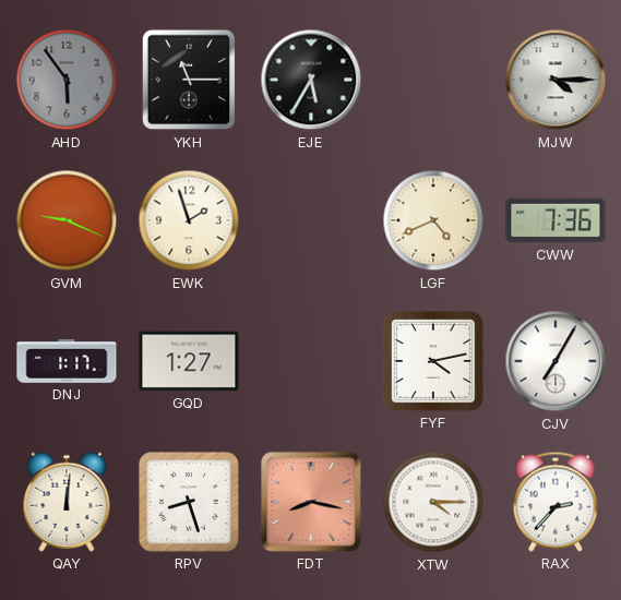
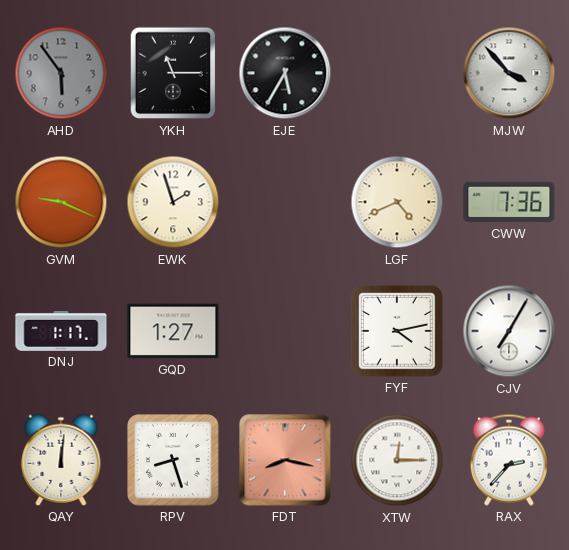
MJW: 4:15 -> 3:53 (509, 73)
XTW: 4:15 -> 12:15 (397, 460)
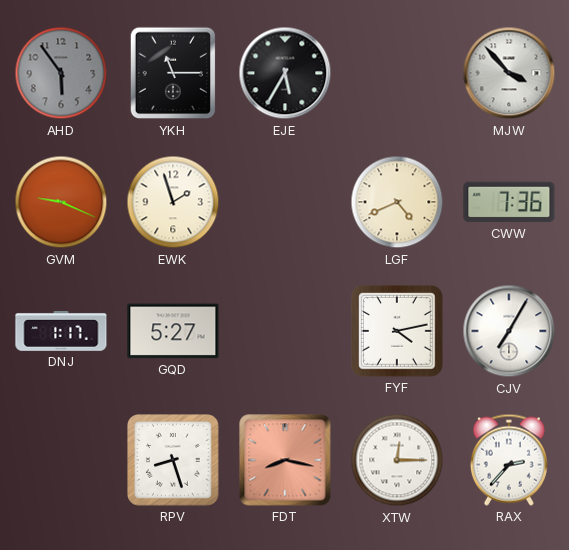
GQD: 1:27 -> 5:27 (173, 331)
QAY: 12:01 -> none (61, 460)
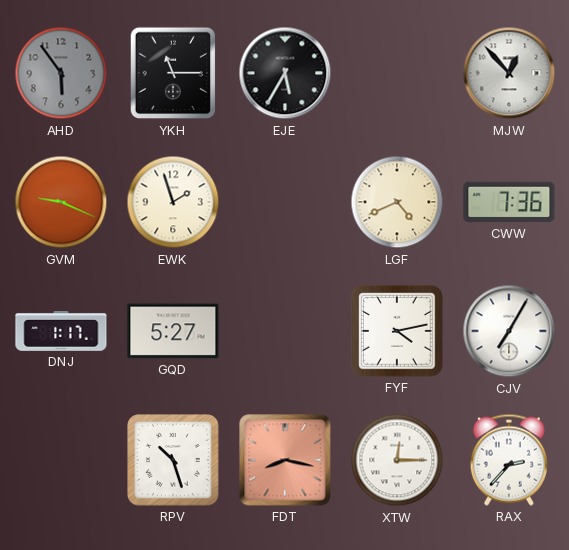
MJW: 3:53 -> 12:53 (509, 73)
RPV: 8:27 -> 10:27 (173, 460)
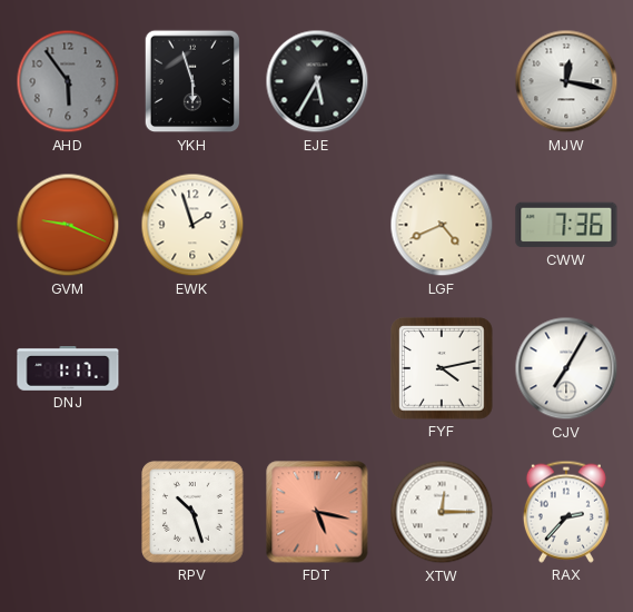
YKH: 11:15 -> 5:57 (192, 81)
MJW: 12:53 -> 12:17 (566, 81)
GQD: 5:27 -> none (173, 331)
FDT: 8:17 -> 5:17 (317, 512)
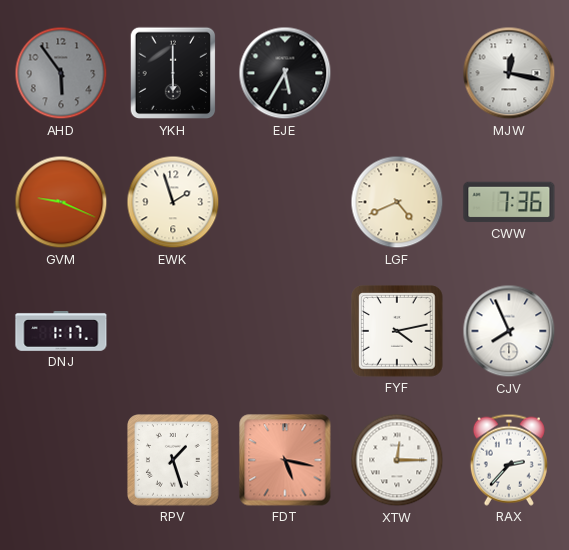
YKH: 5:57 -> 6:00 (173, 73)
CJV: 7:05 -> 7:56 (509, 331)
RPV: 10:27 -> 1:27 (173, 460)
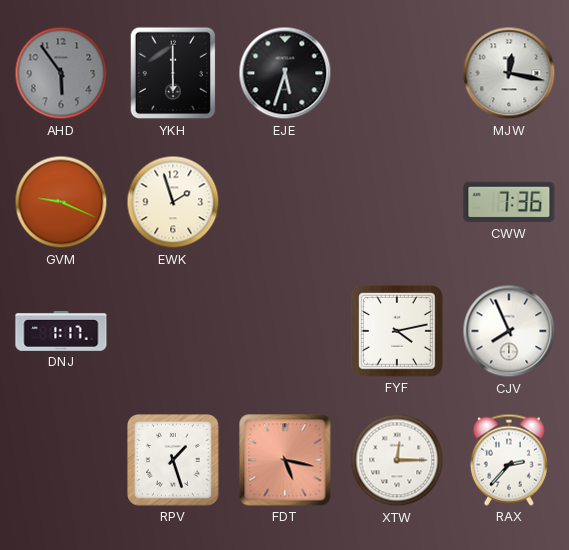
EJE: 5:35 -> 5:33 (285, 73)
LGF: 4:41 -> none (397, 202)
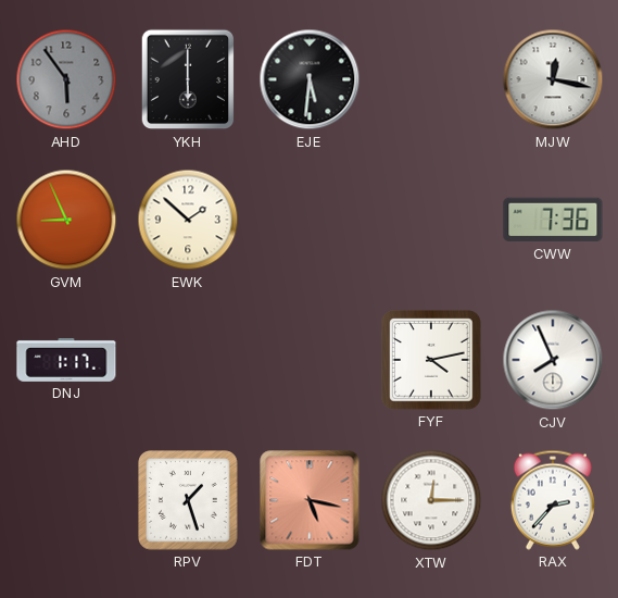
EJE: 5:33 -> 5:31 (310, 79)
GVM: 9:19 -> 8:56 (66, 220)
EWK: 1:57 -> 1:52 (188, 220)
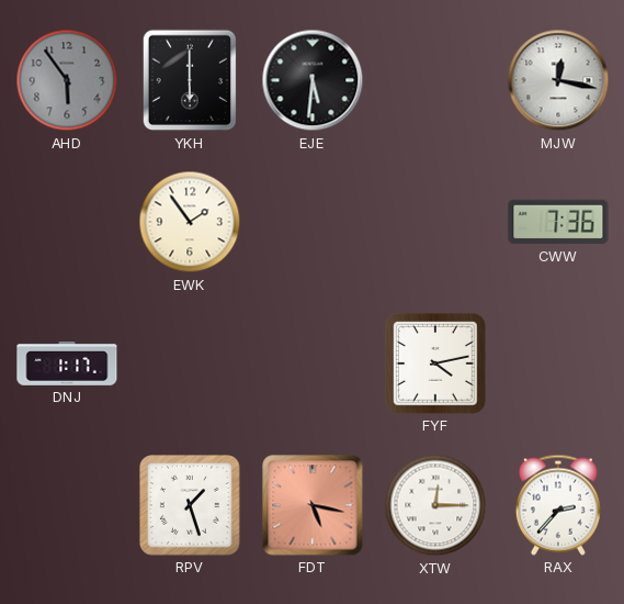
GVM: 8:56 -> none (66, 220)
EWK: 1:52 -> 1:54 (190, 222)
CJV: 7:56 -> none (553, 360)
